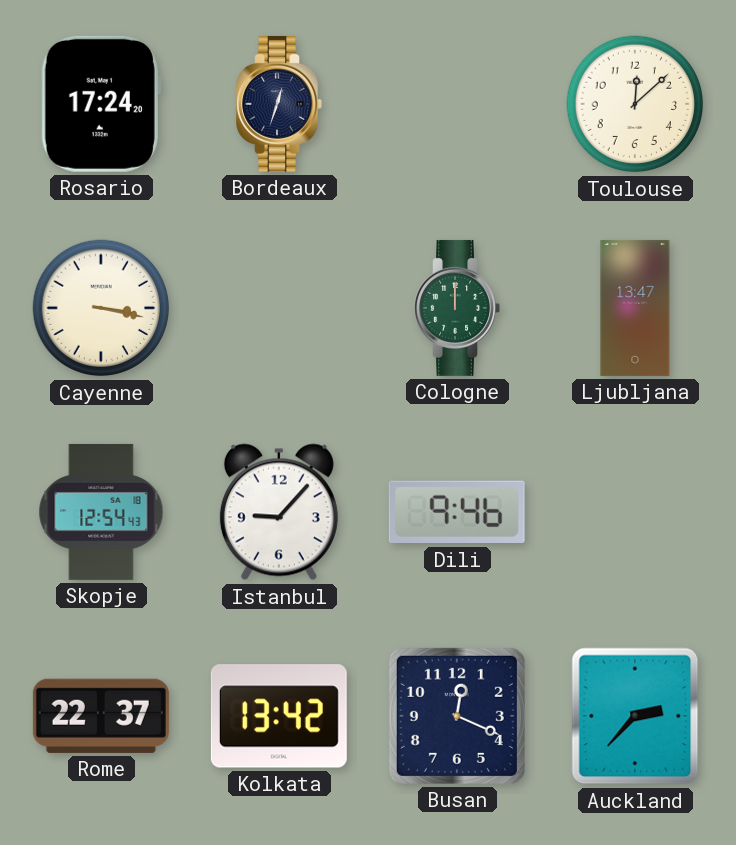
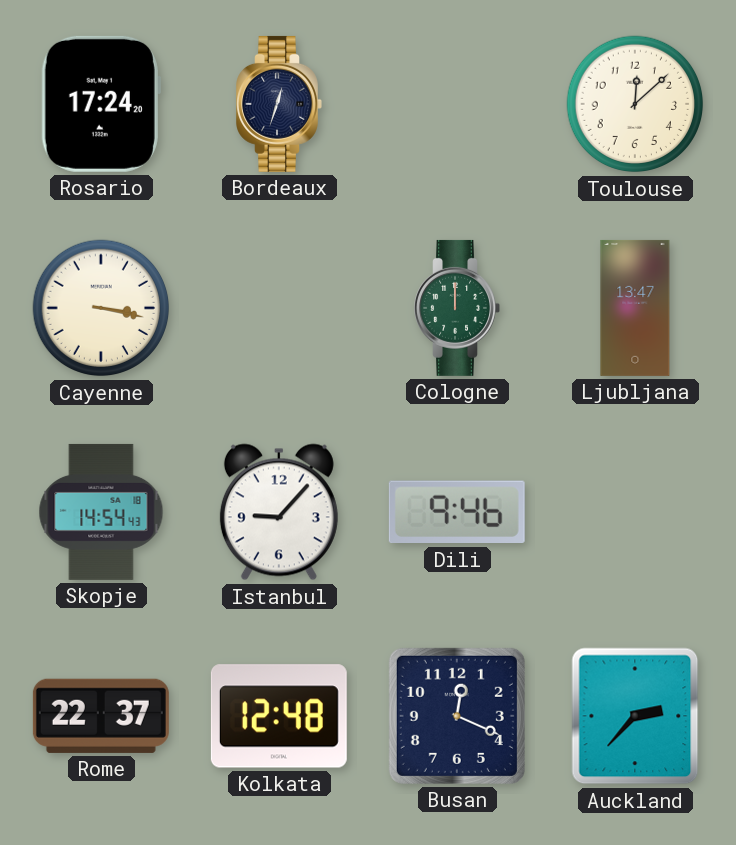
Skopje: 12:54 -> 14:54 (101, 512)
Kolkata: 13:42 -> 12:48 (279, 716)
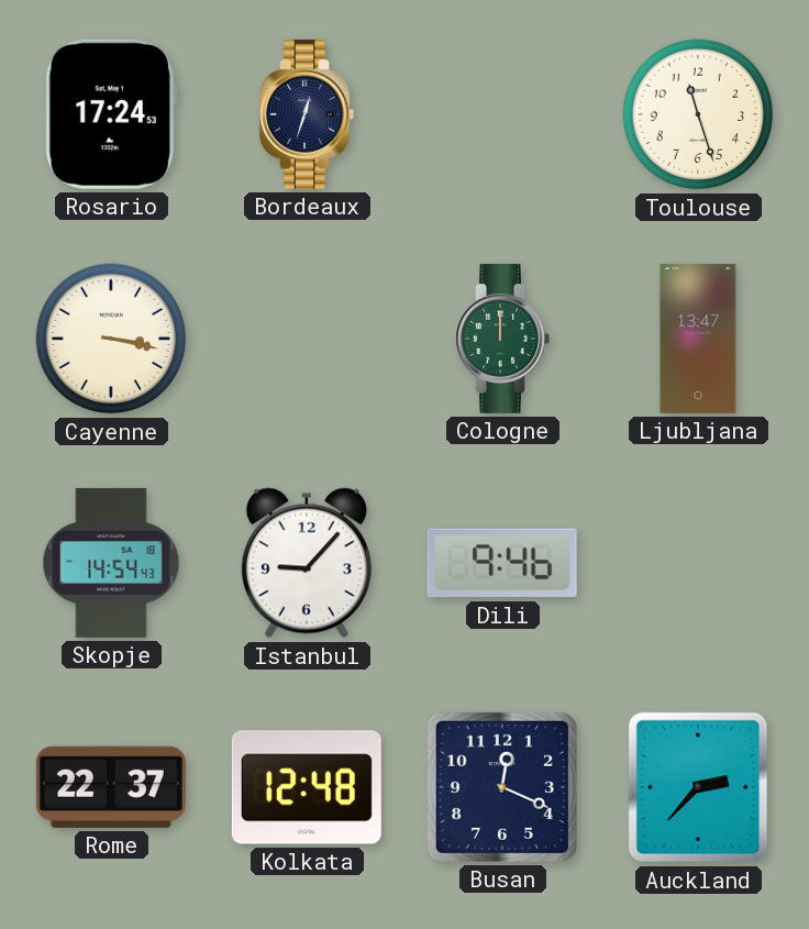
Rosario: 17:24:20 -> 17:24:53 (111, 114)
Toulouse: 12:08 -> 11:27 (698, 114)
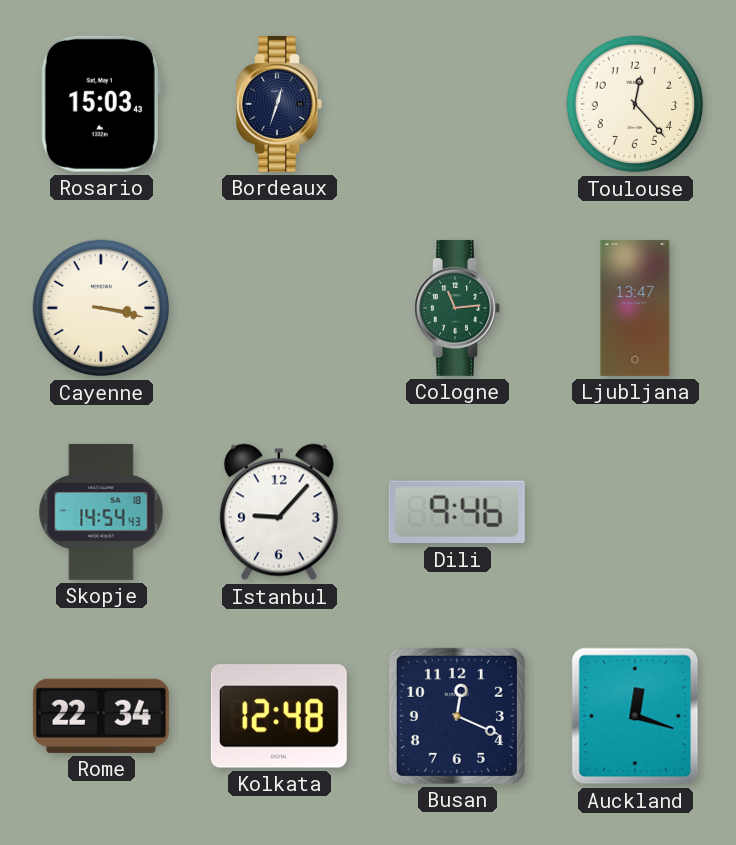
Rosario: 17:24 -> 15:03 (101, 104)
Toulouse: 11:27 -> 12:23 (635, 104)
Cologne: 12:00 -> 11:14 (457, 308)
Rome: 22:37 -> 22:34 (101, 716)
Auckland: 2:37 -> 12:18 (635, 716)
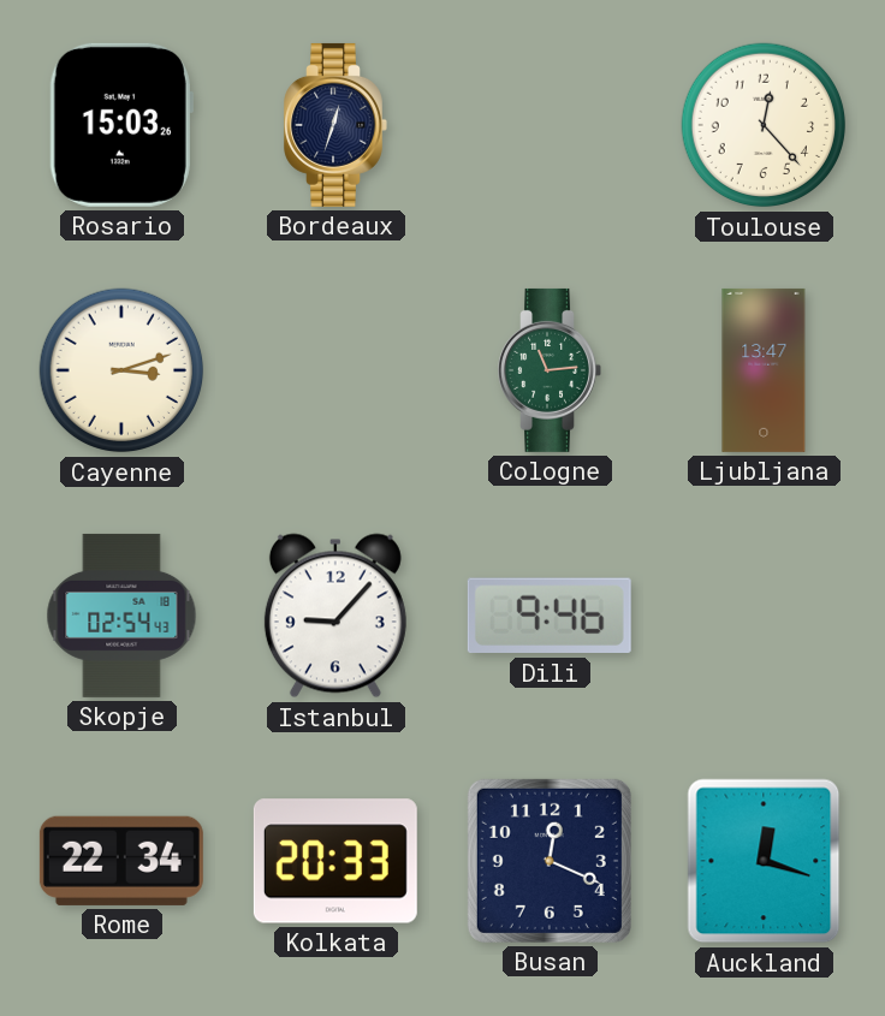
Rosario: 15:03:43 -> 15:03:26 (121, 125)
Cayenne: 3:17 -> 3:12 (121, 370)
Skopje: 14:54 -> 02:54 (121, 616)
Kolkata: 12:48 -> 20:33 (335, 861)
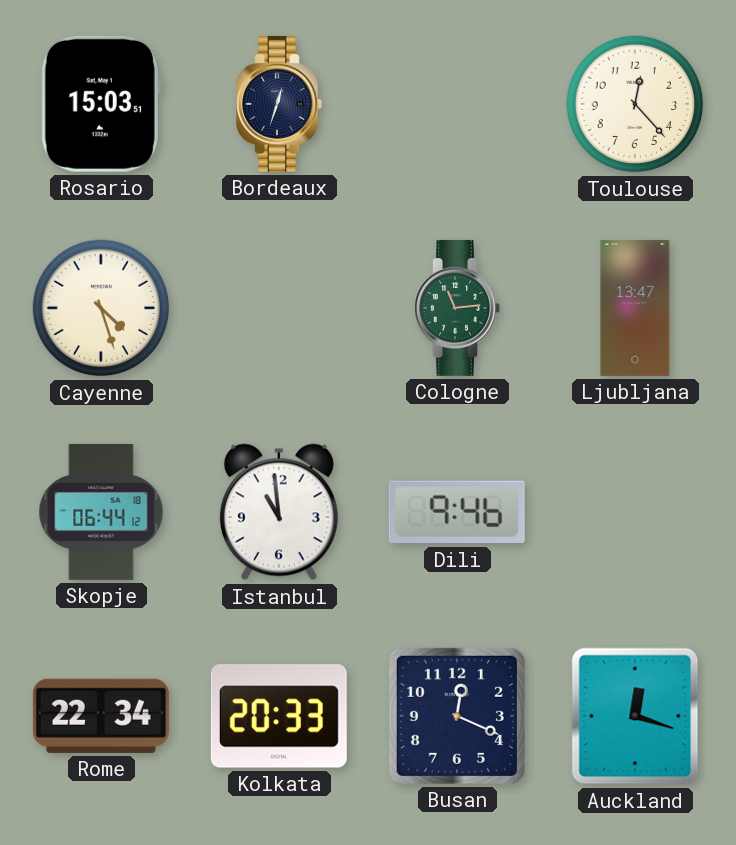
Rosario: 15:03:26 -> 15:03:51 (101, 104)
Cayenne: 3:12 -> 4:27 (101, 308)
Skopje: 02:54 -> 06:44 (101, 512)
Istanbul: 9:07 -> 10:59 (279, 512)
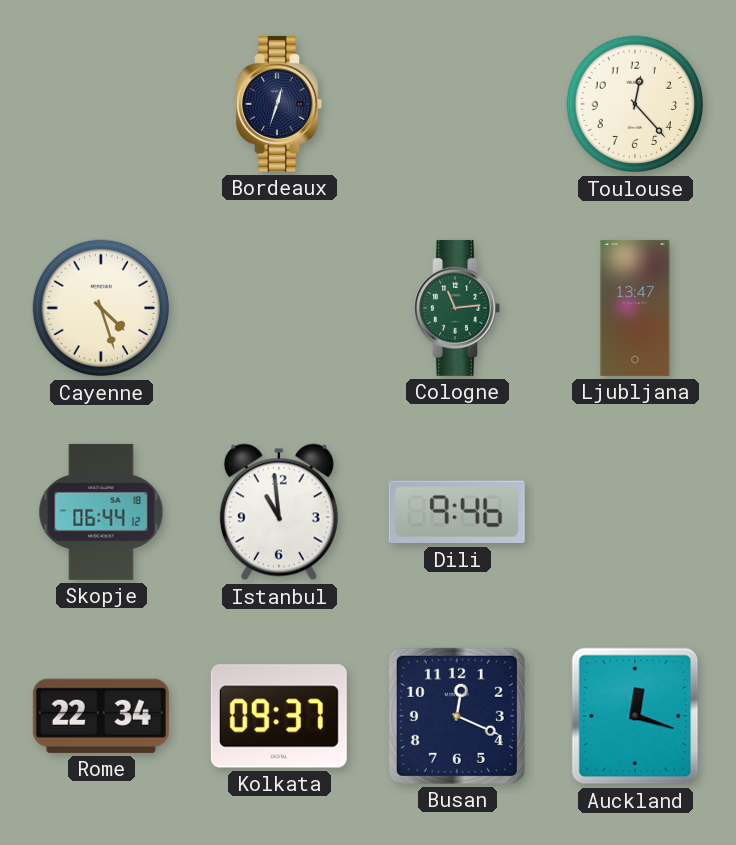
Rosario: 15:03 -> none (101, 104)
Kolkata: 20:33 -> 09:37 (279, 716)
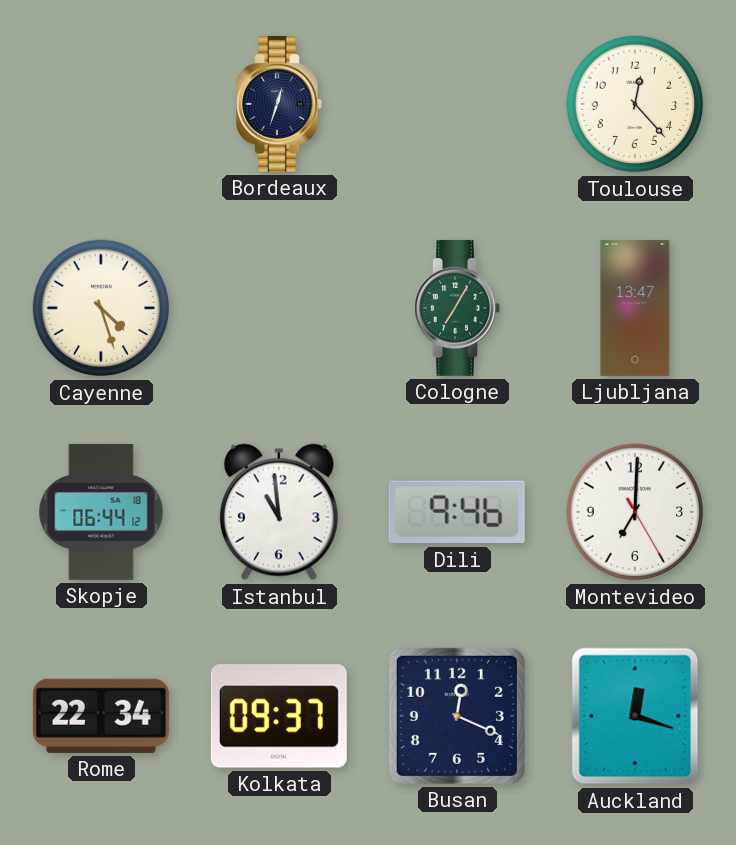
Cologne: 11:14 -> 7:05 (457, 308)
Montevideo: none -> 7:00 (635, 512)
